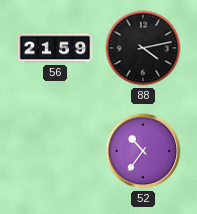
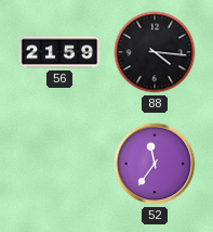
88: 4:13 -> 4:16 (155, 52)
52: 10:36 -> 11:36 (155, 164)
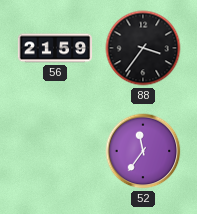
88: 4:16 -> 3:36 (143, 48)
